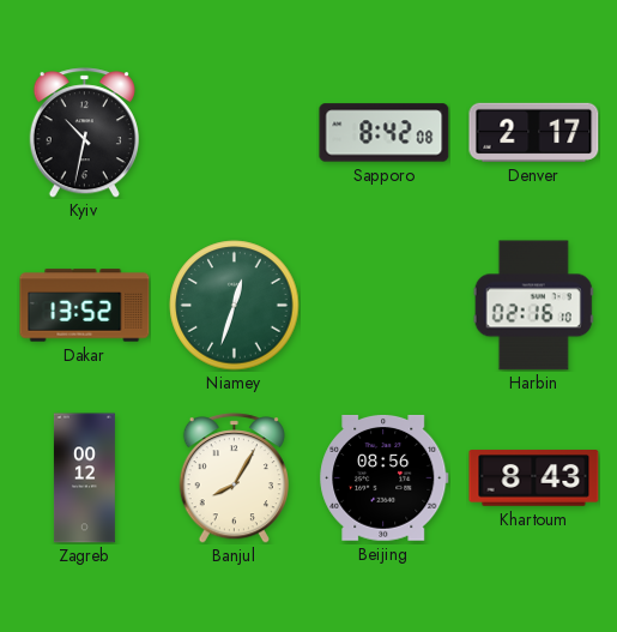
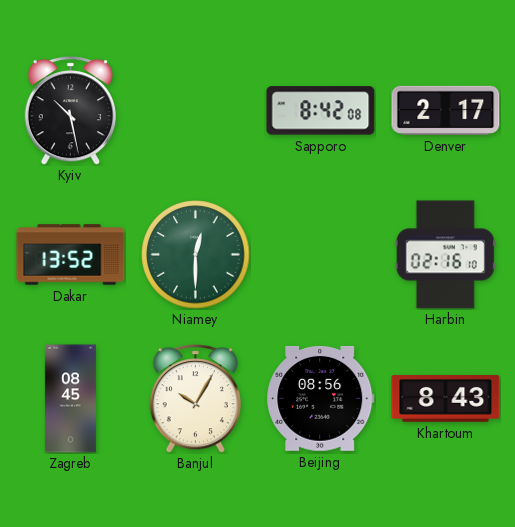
Kyiv: 10:32 -> 10:28 (70, 111)
Niamey: 12:33 -> 12:30 (196, 255)
Zagreb: 00:12 -> 08:45 (70, 399)
Banjul: 8:05 -> 10:05 (195, 399)
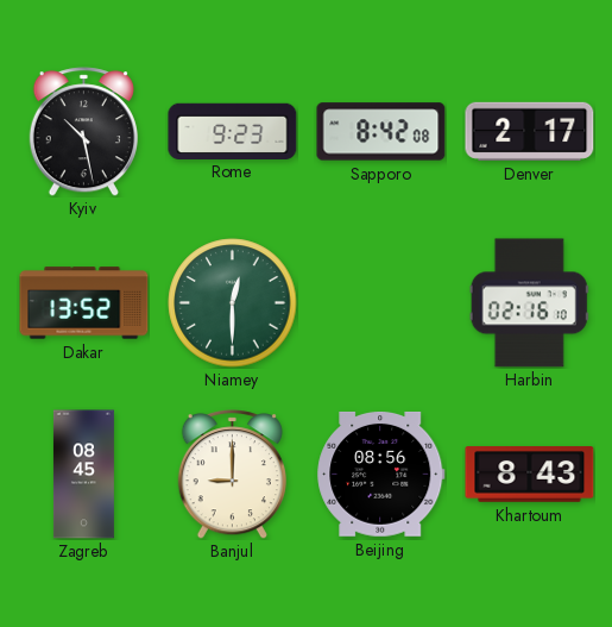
Rome: none -> 9:23 (233, 131)
Banjul: 10:05 -> 9:00 (232, 475)
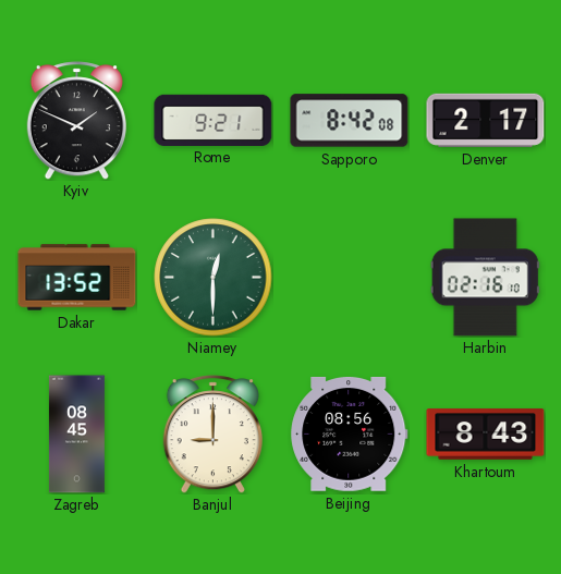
Kyiv: 10:28 -> 1:49 (76, 121)
Rome: 9:23 -> 9:21 (214, 120)
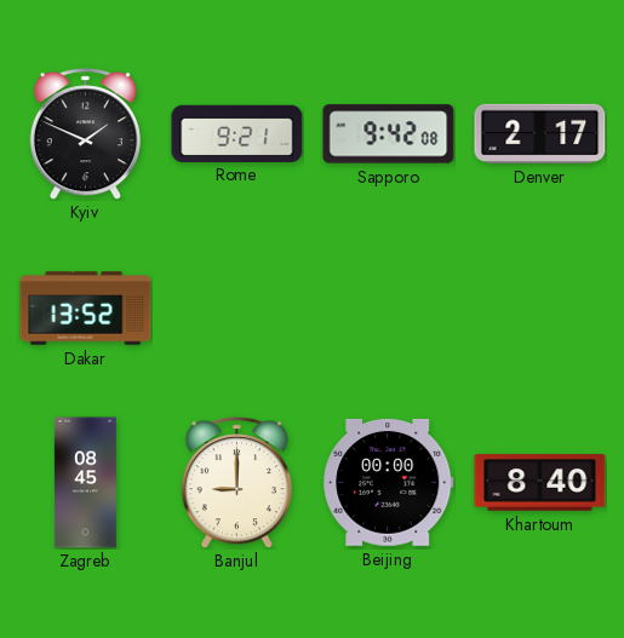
Sapporo: 8:42 -> 9:42 (389, 134)
Niamey: 12:30 -> none (214, 278)
Harbin: 02:16 -> none (485, 278)
Beijing: 08:56 -> 00:00 (389, 482)
Khartoum: 8:43 -> 8:40 (540, 483)
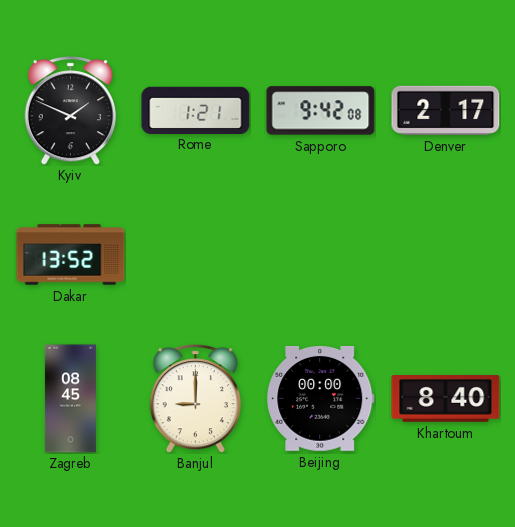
Rome: 9:21 -> 1:21 (196, 110)
